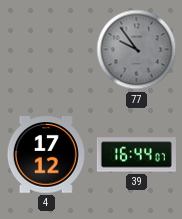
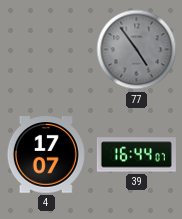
77: 9:54 -> 4:54 (137, 50)
4: 17:12 -> 17:07 (46, 155)
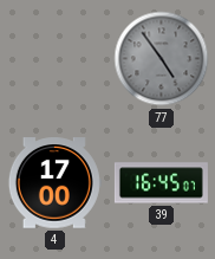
4: 17:07 -> 17:00 (54, 183)
39: 16:44 -> 16:45 (161, 183)
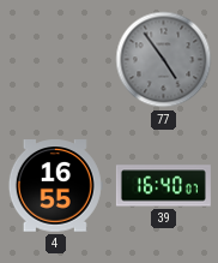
4: 17:00 -> 16:55 (55, 186)
39: 16:45 -> 16:40 (163, 186)
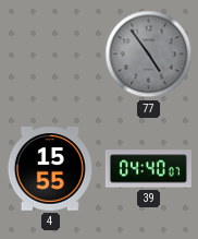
4: 16:55 -> 15:55 (50, 169)
39: 16:40 -> 04:40 (148, 169)
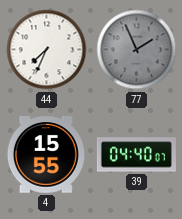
44: none -> 7:34 (47, 50)
77: 4:54 -> 1:56 (137, 50)
